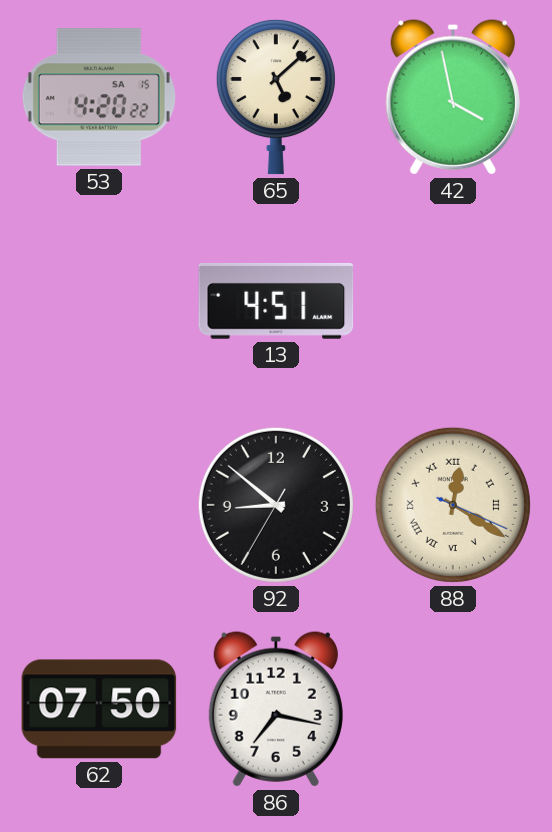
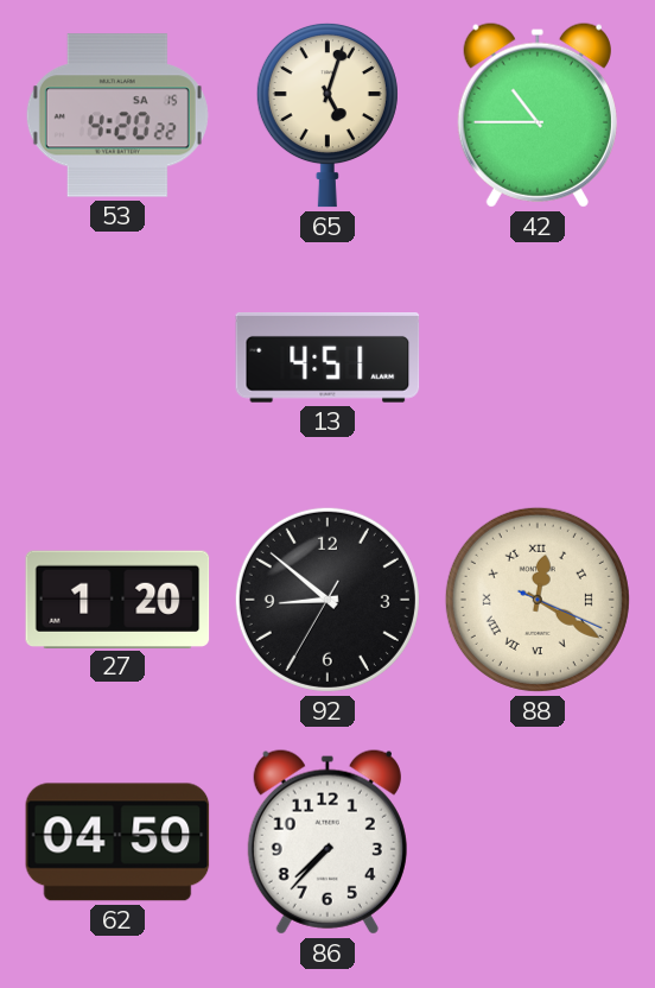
65: 5:08 -> 5:03 (327, 115)
42: 3:58 -> 10:45 (538, 115)
27: none -> 1:20 (117, 598)
62: 07:50 -> 04:50 (117, 842)
86: 7:17 -> 7:37 (327, 842)
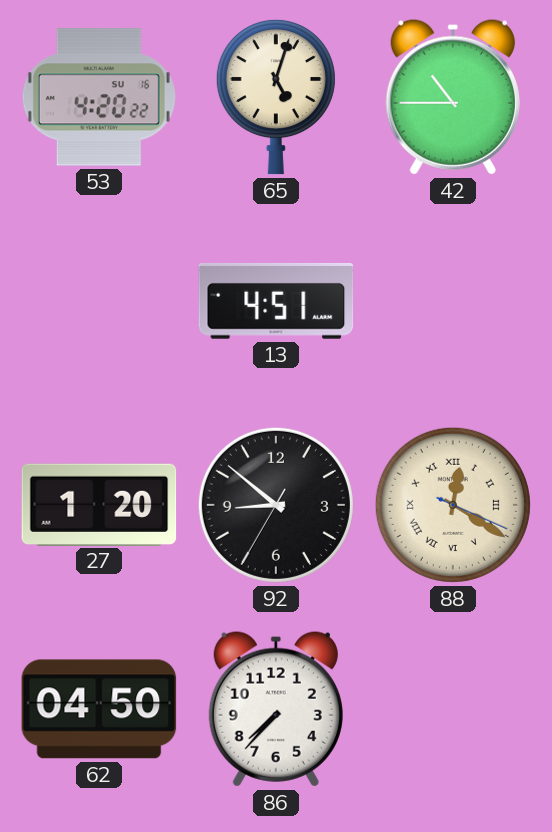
53 date: SA 15 -> SU 16 (99, 97)
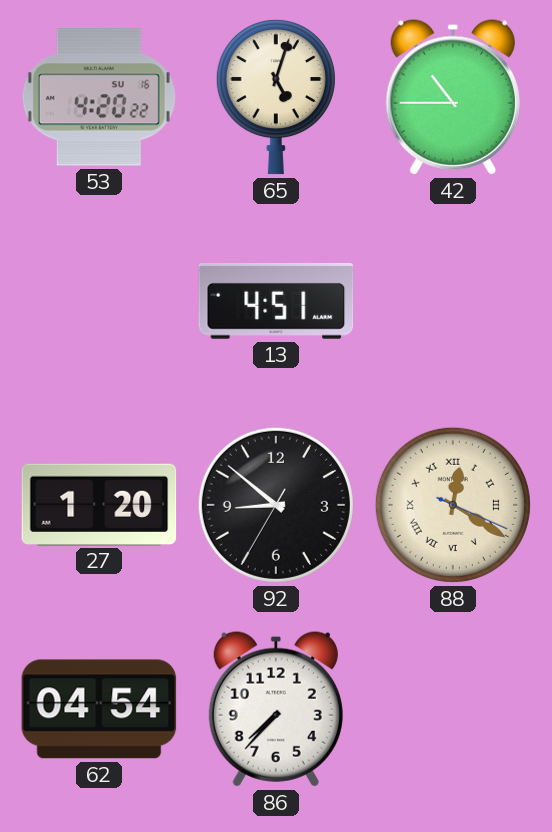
62: 04:50 -> 04:54 (99, 709)
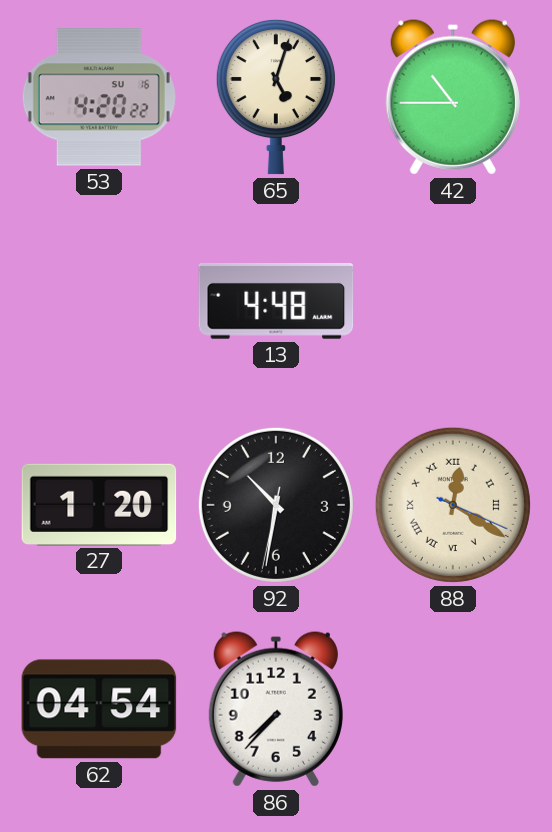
13: 4:51 -> 4:48 (276, 301)
92: 8:51 -> 10:31 (276, 505)
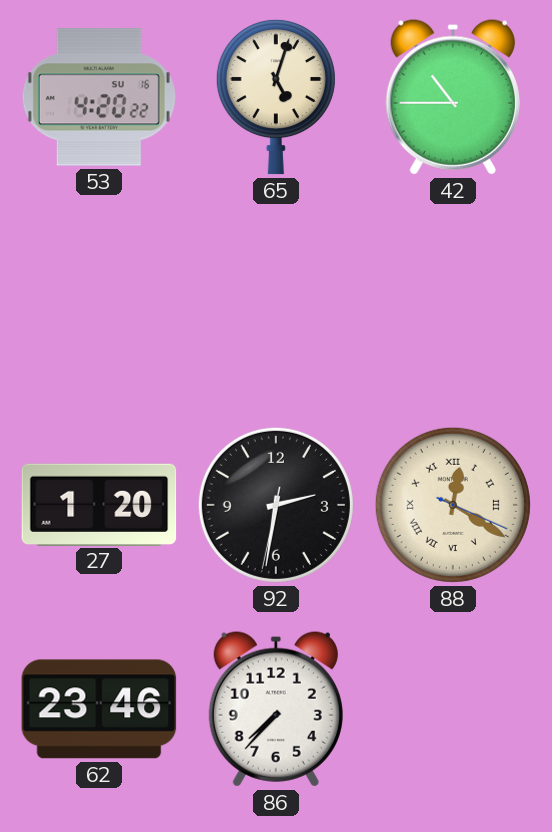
13: 4:48 -> none (276, 301)
92: 10:31 -> 2:31 (276, 505)
62: 04:54 -> 23:46 (99, 709)
